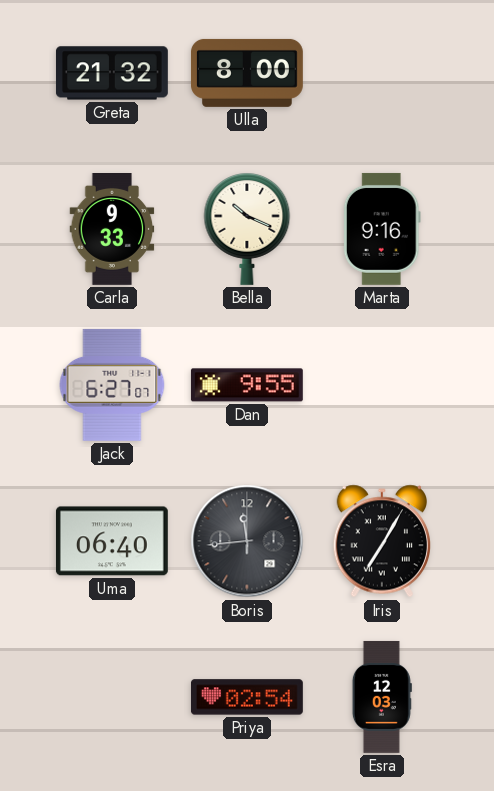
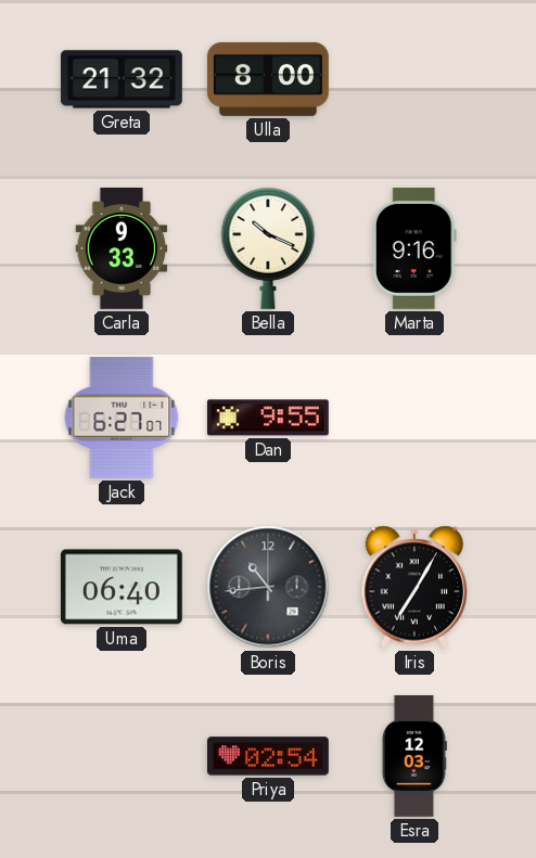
Boris: 11:44 -> 10:44 (268, 587)
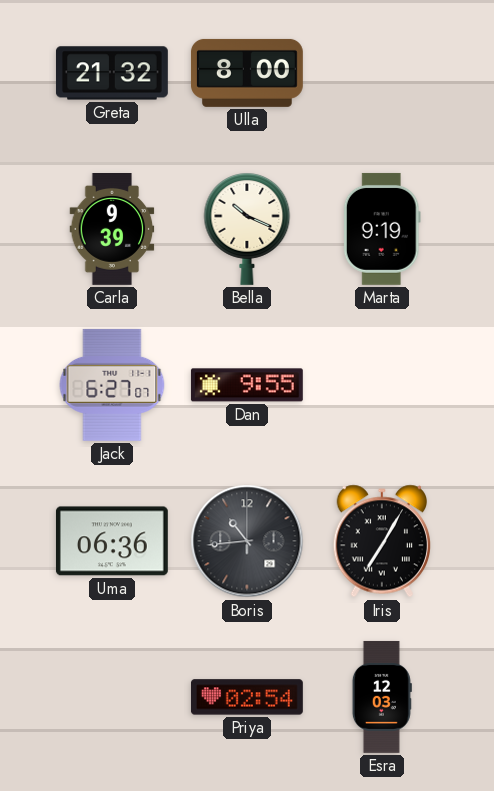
Carla: 9:33 -> 9:39 (112, 230)
Marta: 9:16 -> 9:19 (382, 229)
Uma: 06:40 -> 06:36 (112, 541)
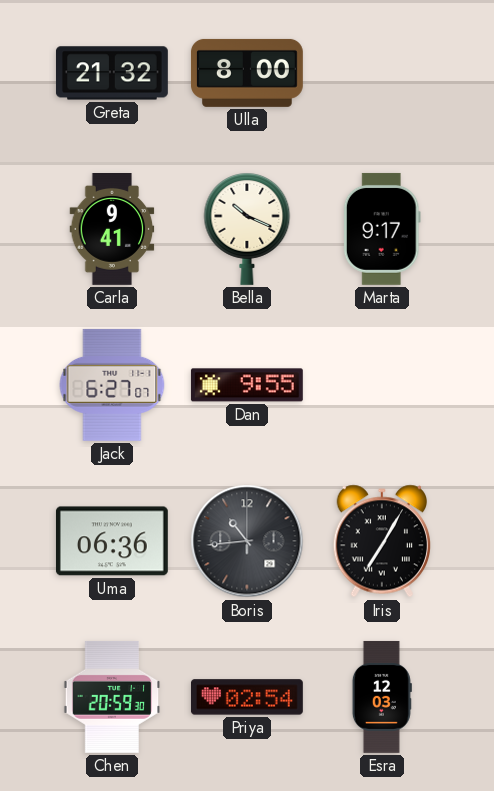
Carla: 9:39 -> 9:41 (112, 230)
Marta: 9:19 -> 9:17 (382, 229)
Chen: none -> 20:59 (112, 697)
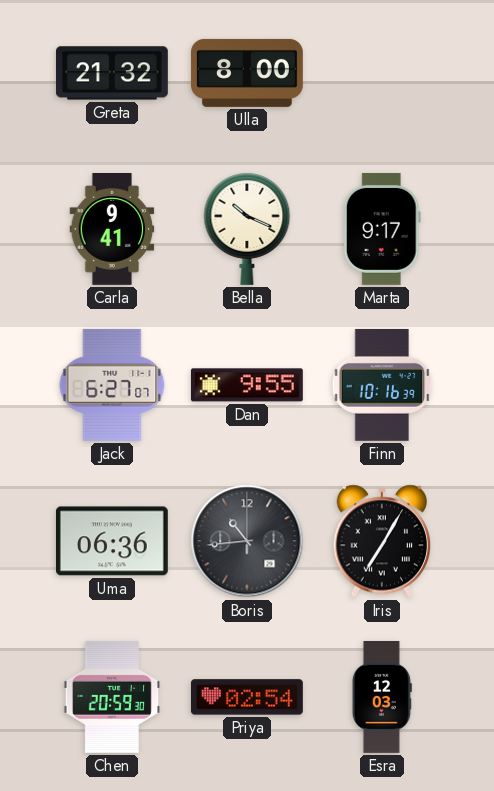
Finn: none -> 10:16 (382, 385)
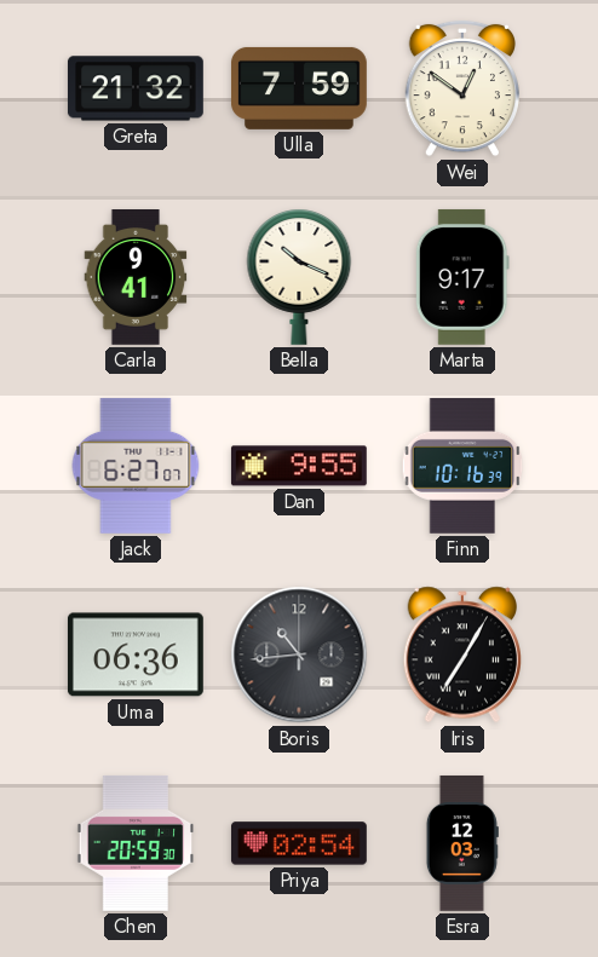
Ulla: 8:00 -> 7:59 (299, 88)
Wei: none -> 12:51 (461, 88)
